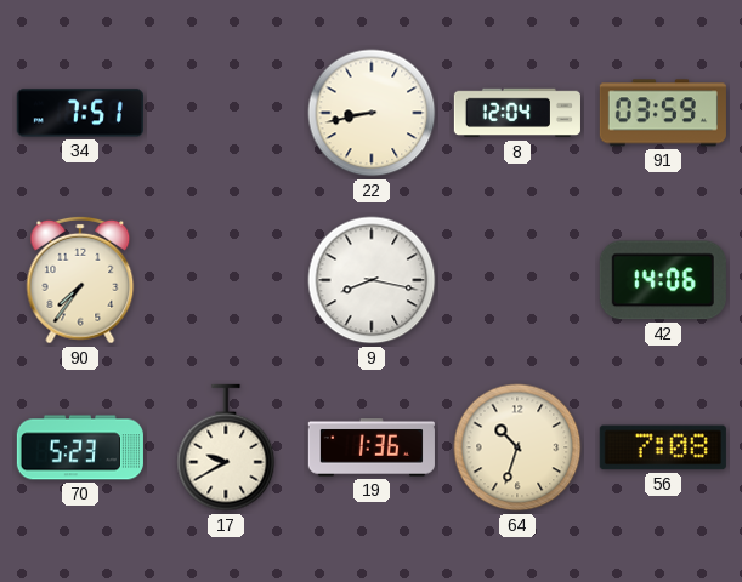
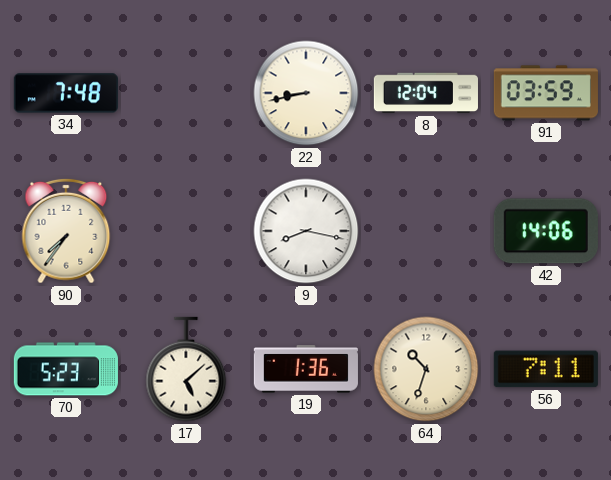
34: 7:51 -> 7:48 (66, 93)
17: 9:40 -> 5:08 (186, 369)
56: 7:08 -> 7:11 (546, 369)
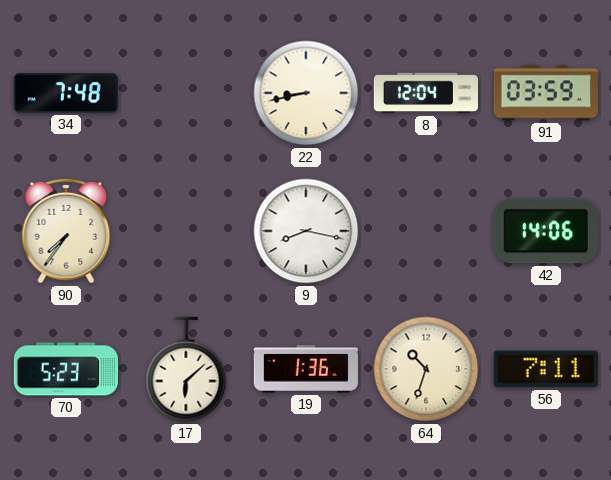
17: 5:08 -> 6:08 (186, 369)
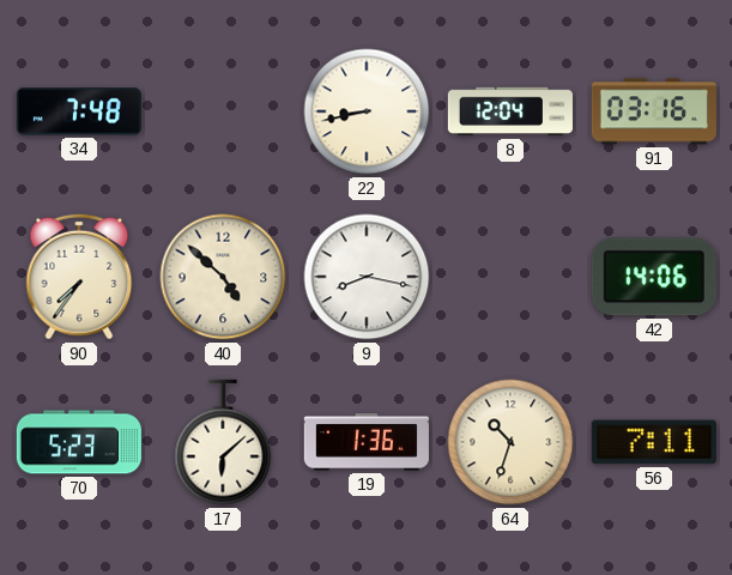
91: 03:59 -> 03:16 (654, 111)
40: none -> 4:52 (223, 277)
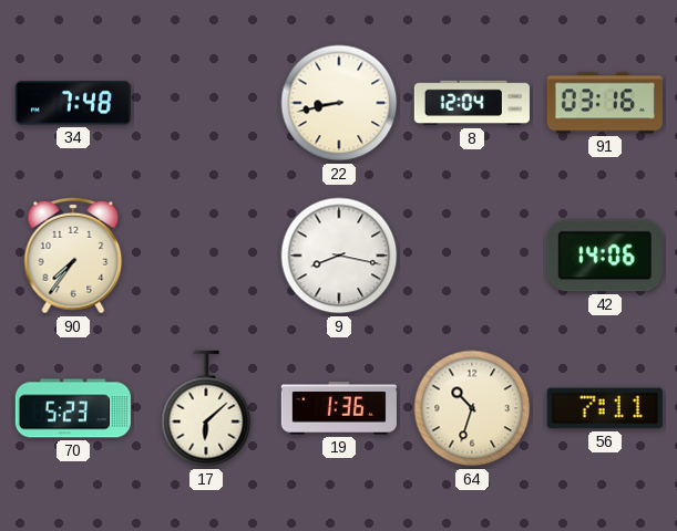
40: 4:52 -> none (223, 277)
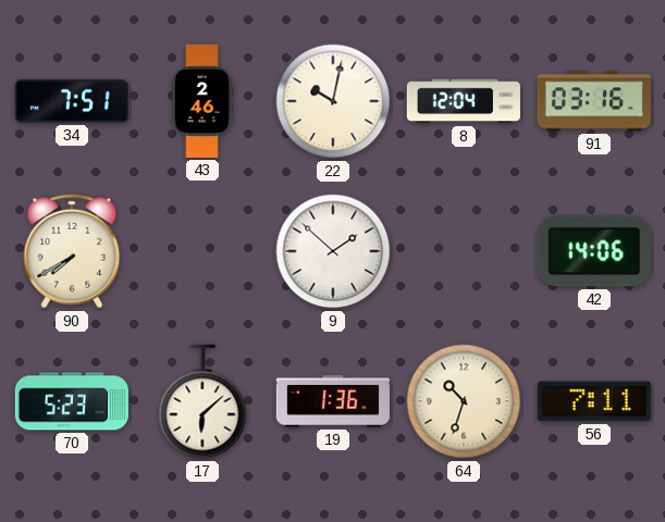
34: 7:48 -> 7:51 (72, 101)
43: none -> 2:46 (202, 101)
22: 8:43 -> 10:02 (333, 101)
90: 7:36 -> 7:40 (72, 251)
9: 8:17 -> 1:52 (333, 251)
